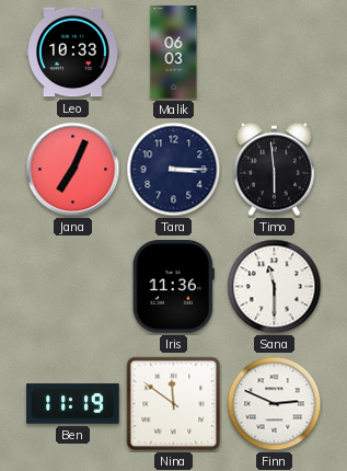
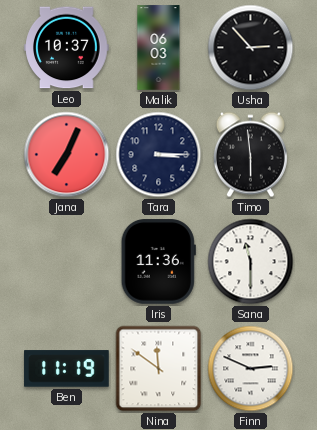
Leo: 10:33 -> 10:37 (67, 48)
Usha: none -> 2:53 (251, 48)
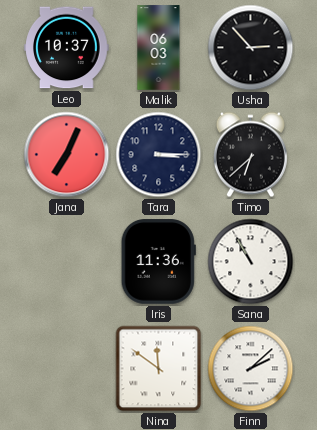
Timo: 5:59 -> 6:38 (250, 155)
Sana: 11:30 -> 10:55 (251, 262)
Ben: 11:19 -> none (67, 369)
Finn: 2:49 -> 2:08 (251, 369)
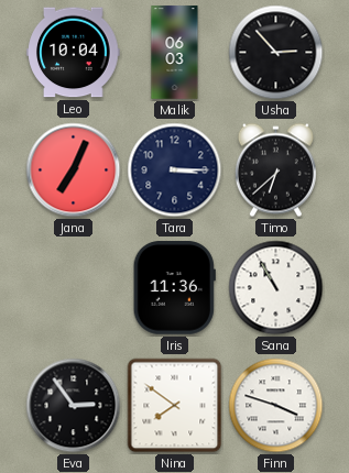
Leo: 10:37 -> 10:04 (74, 53)
Eva: none -> 2:54 (74, 406)
Nina: 11:51 -> 7:51 (175, 406)
Finn: 2:08 -> 3:48 (276, 406)
